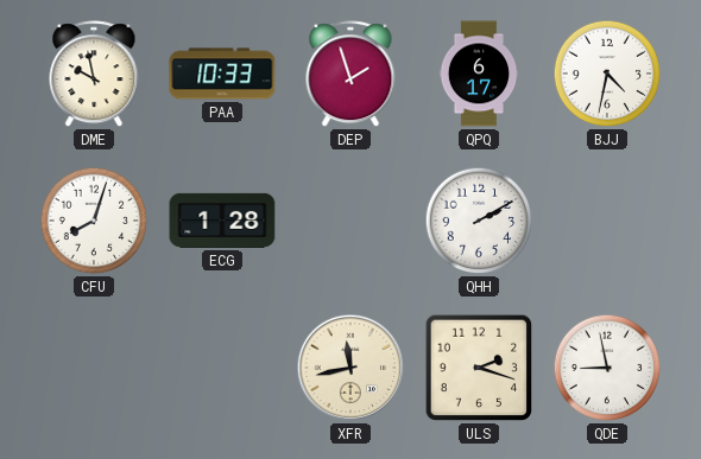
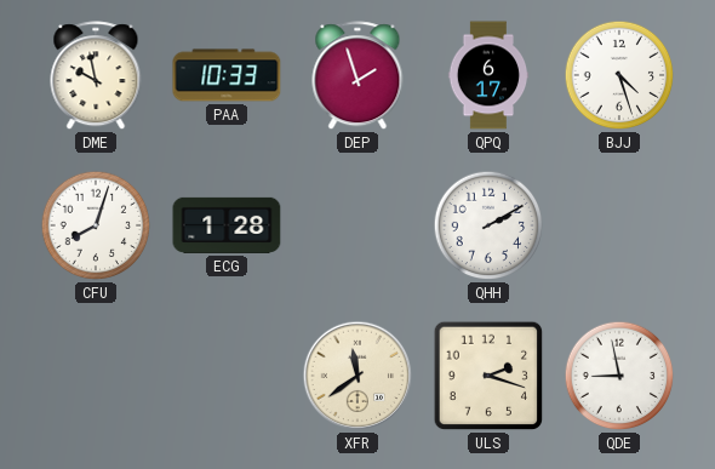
BJJ: 4:32 -> 4:27 (619, 75)
XFR: 11:43 -> 11:39 (358, 376)
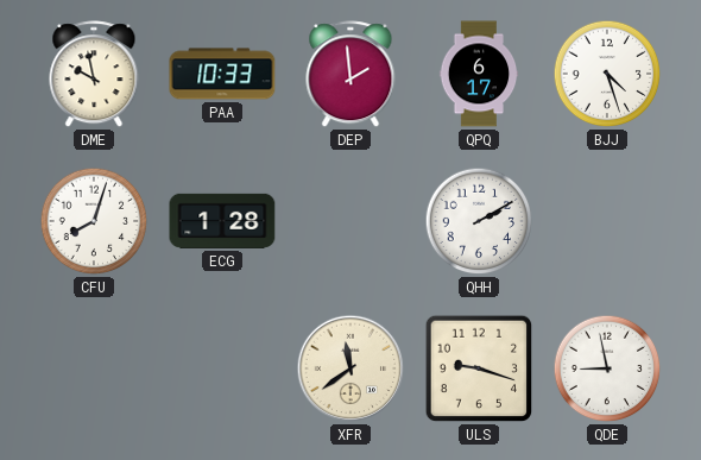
DEP: 1:57 -> 1:59 (350, 75)
ULS: 2:18 -> 9:18 (479, 368)
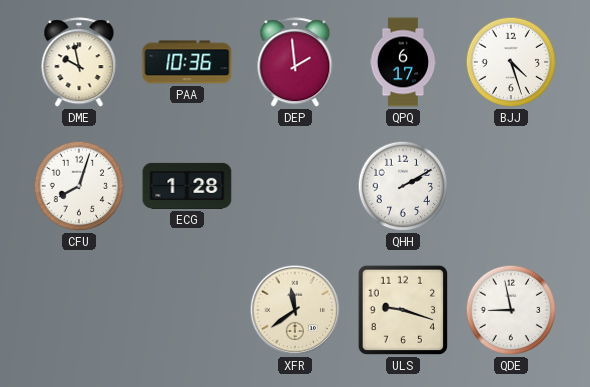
PAA: 10:33 -> 10:36 (187, 62)
